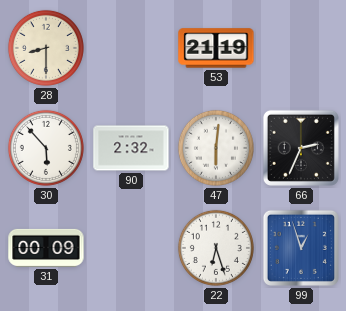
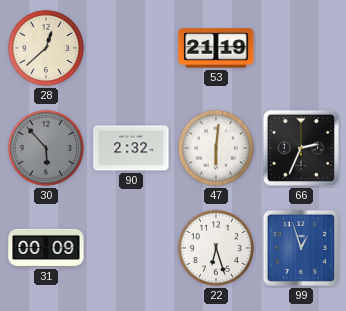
28: 8:30 -> 12:38 (46, 48)
30 dial: white -> grey (46, 148)
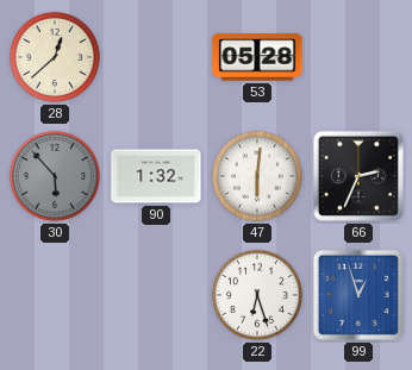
53: 21:19 -> 05:28 (257, 57)
90: 2:32 -> 1:32 (156, 176)
31: 00:09 -> none (46, 248)
